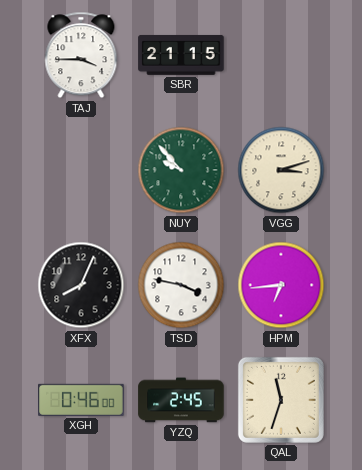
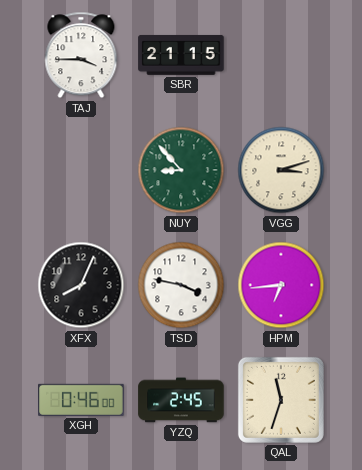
NUY: 9:53 -> 8:53 (181, 170)
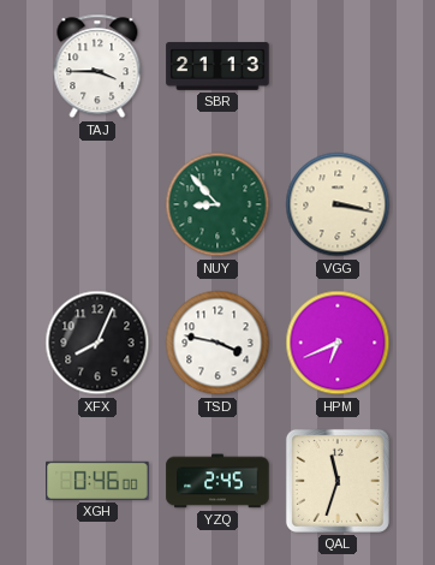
SBR: 21:15 -> 21:13 (218, 66)
VGG: 3:12 -> 3:17 (338, 204)
HPM: 6:44 -> 6:41 (338, 343)
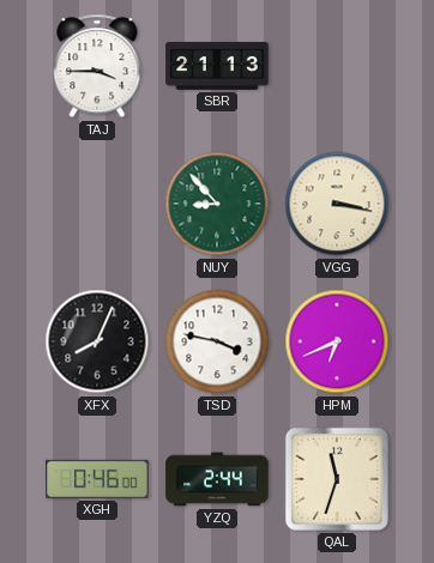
YZQ: 2:45 -> 2:44 (217, 479)
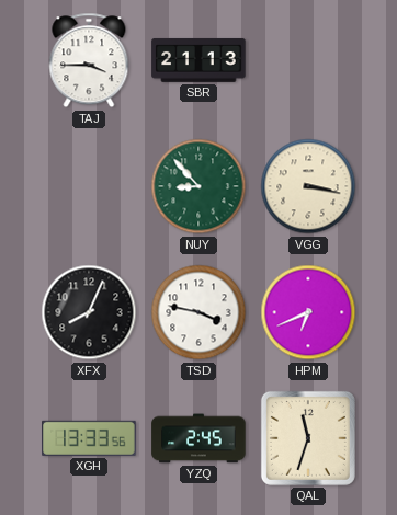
XGH: 0:46 -> 13:33 (89, 438)
YZQ: 2:44 -> 2:45 (198, 438)
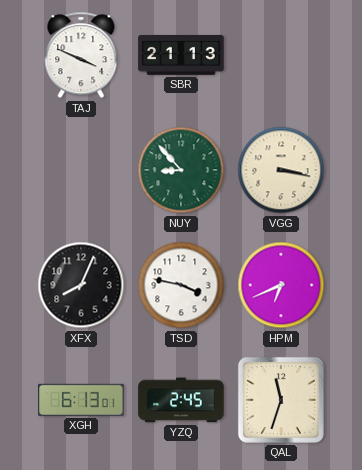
TAJ: 3:45 -> 3:49 (81, 55)
XGH: 13:33 -> 6:13 (81, 400)
